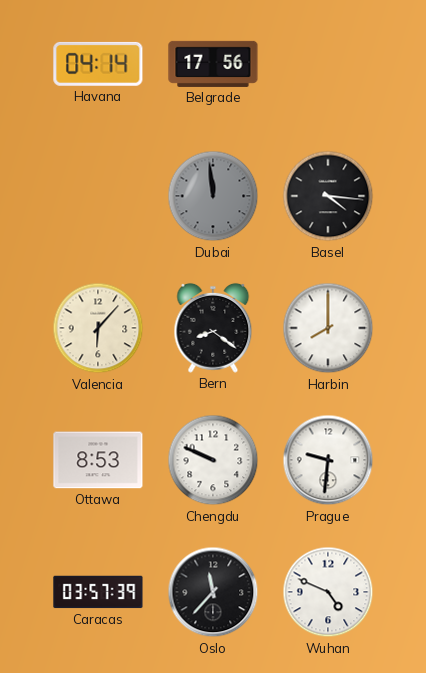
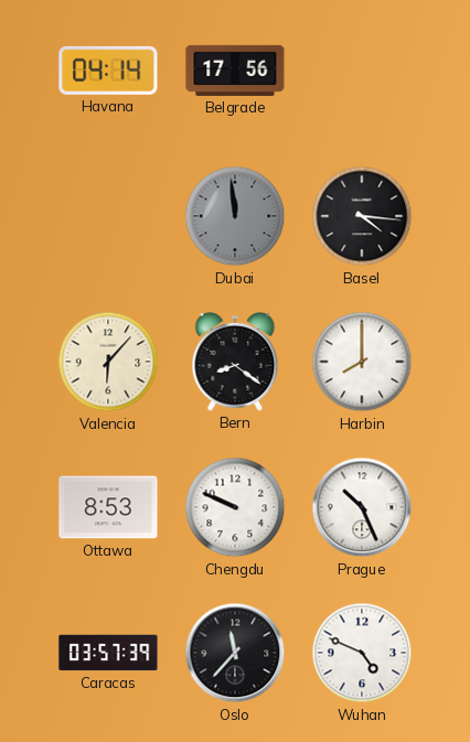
Prague: 9:31 -> 10:26 (362, 507)
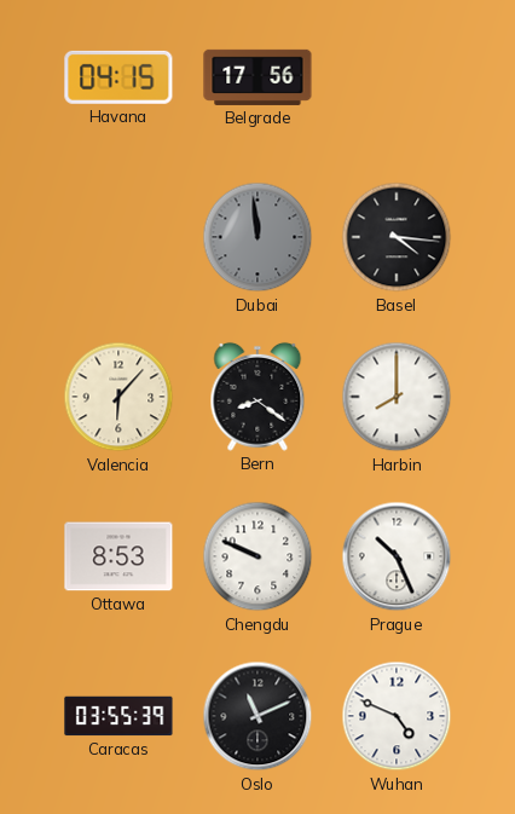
Havana: 04:14 -> 04:15 (118, 77)
Caracas: 03:57 -> 03:55 (118, 716)
Oslo: 11:37 -> 11:11 (257, 716)
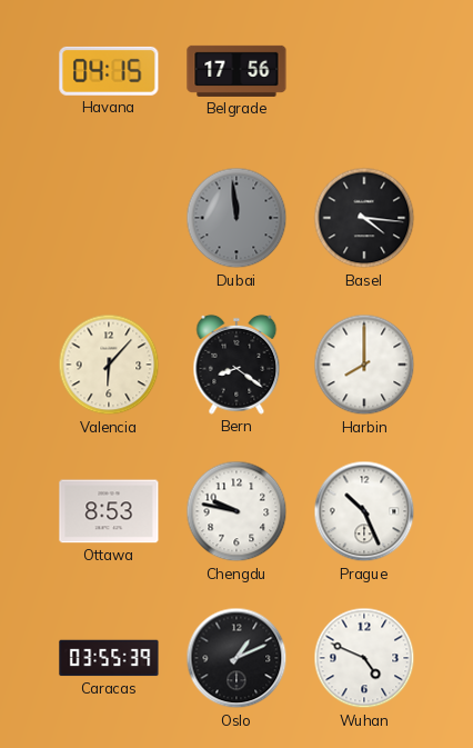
Chengdu: 9:49 -> 9:47 (236, 511)
Oslo: 11:11 -> 1:11 (236, 658)
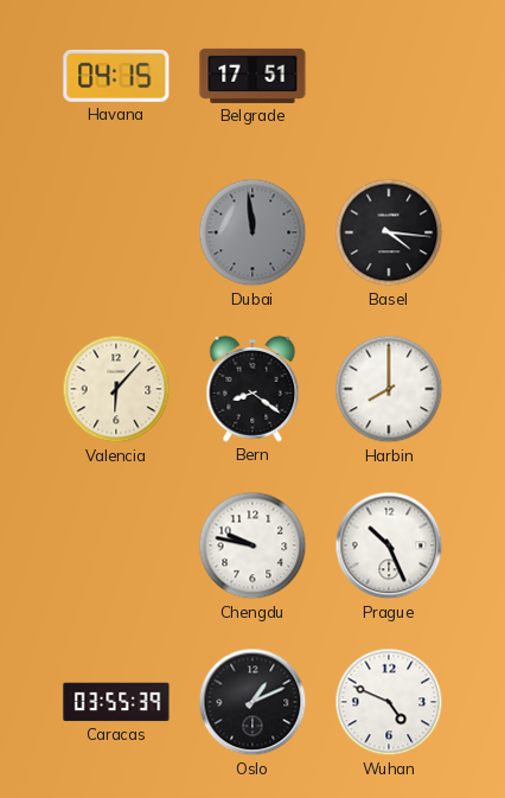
Belgrade: 17:56 -> 17:51 (252, 76)
Ottawa: 8:53 -> none (109, 511)
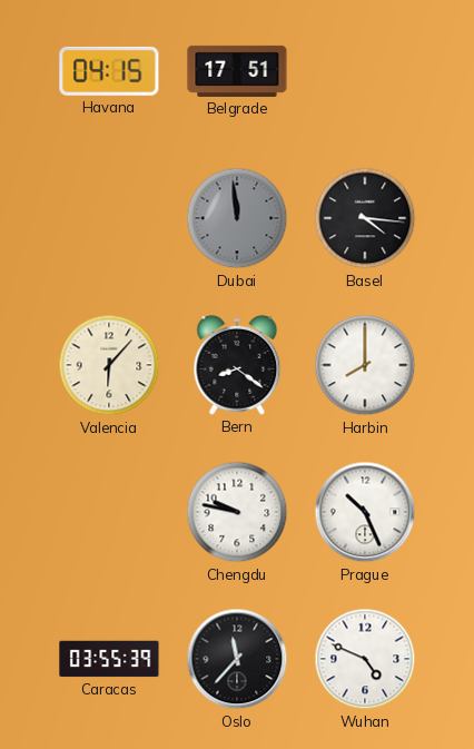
Oslo: 1:11 -> 11:37 (237, 659)
